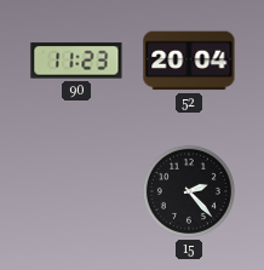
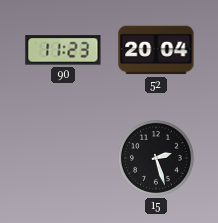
15: 2:23 -> 2:27 (156, 158)
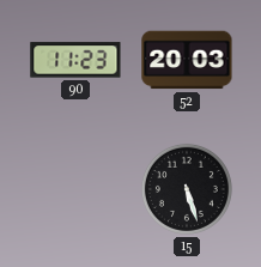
52: 20:04 -> 20:03 (187, 60)
15: 2:27 -> 5:27 (187, 189)
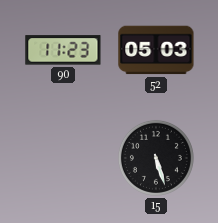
52: 20:03 -> 05:03 (156, 50)
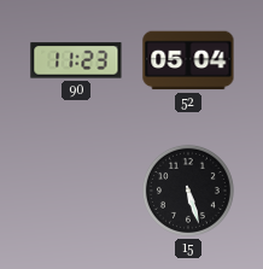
52: 05:03 -> 05:04 (188, 60)
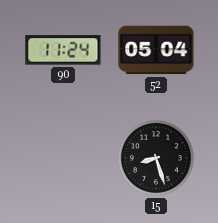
90: 11:23 -> 11:24 (63, 50)
15: 5:27 -> 8:27 (156, 158)
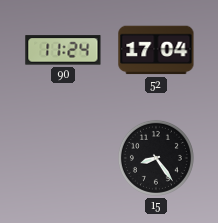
52: 05:04 -> 17:04 (156, 50)
15: 8:27 -> 8:24 (156, 158)
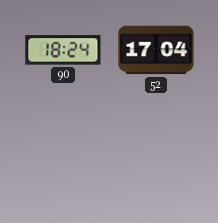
90: 11:24 -> 18:24 (63, 50)
15: 8:24 -> none (156, 158)
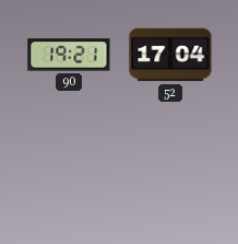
90: 18:24 -> 19:21 (69, 55)
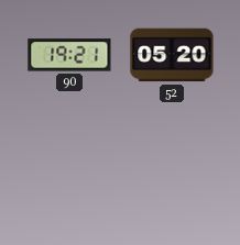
52: 17:04 -> 05:20 (172, 55)
